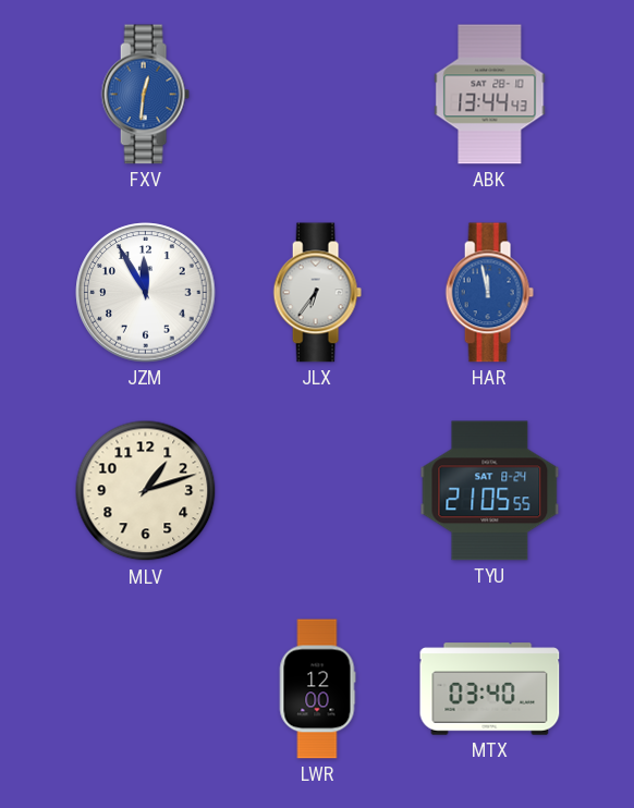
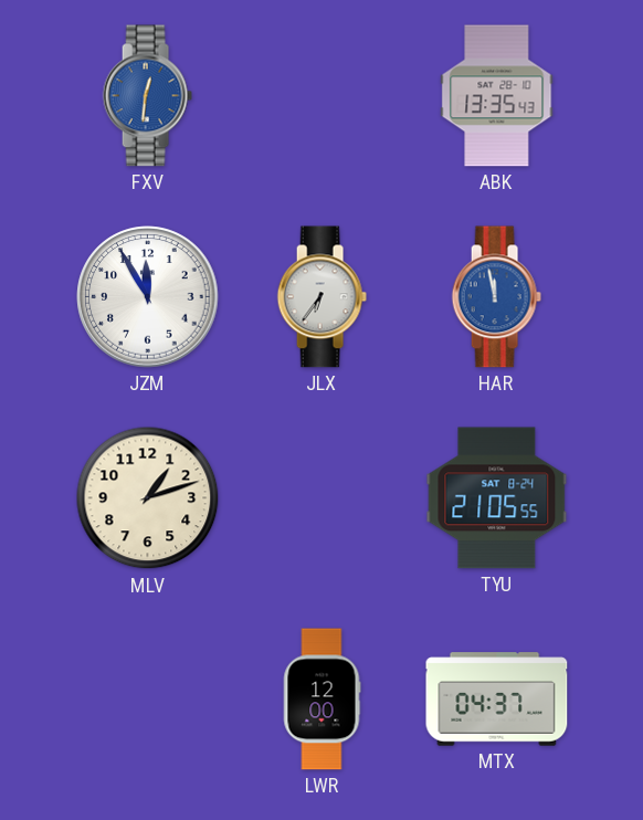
ABK: 13:44 -> 13:35 (497, 96)
MTX: 03:40 -> 04:37 (497, 700)
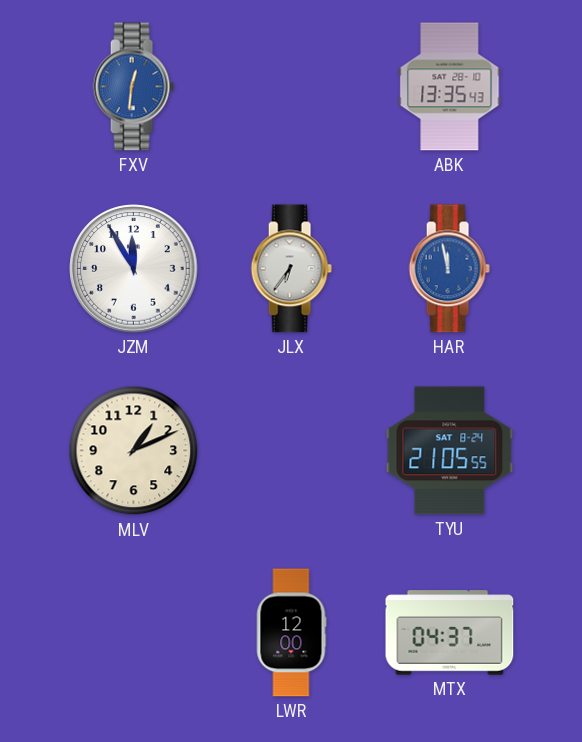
MLV: 1:12 -> 1:11 (134, 451)
